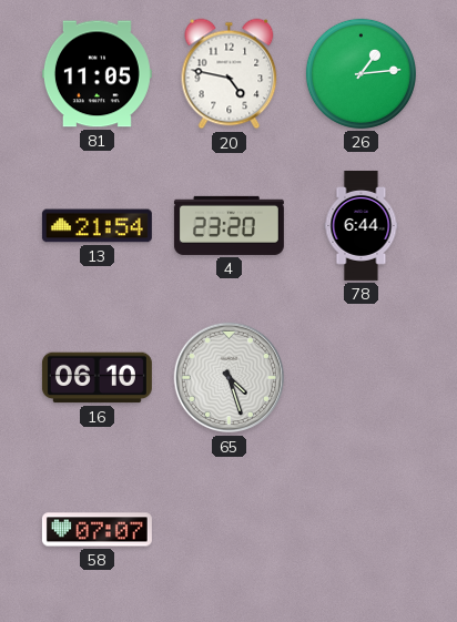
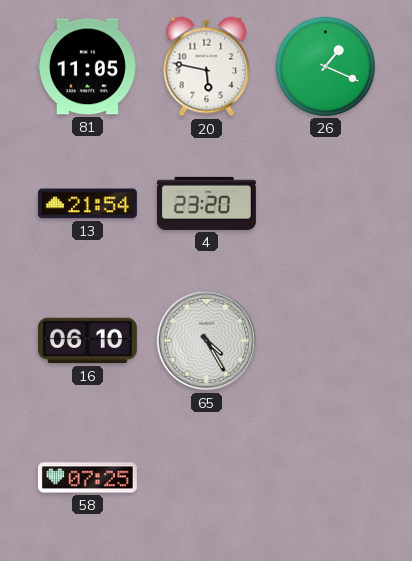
20: 4:47 -> 5:47 (207, 67)
26: 1:14 -> 1:19 (325, 66)
78: 6:44 -> none (362, 225)
65: 4:27 -> 4:25 (207, 341)
58: 07:07 -> 07:25 (87, 478)
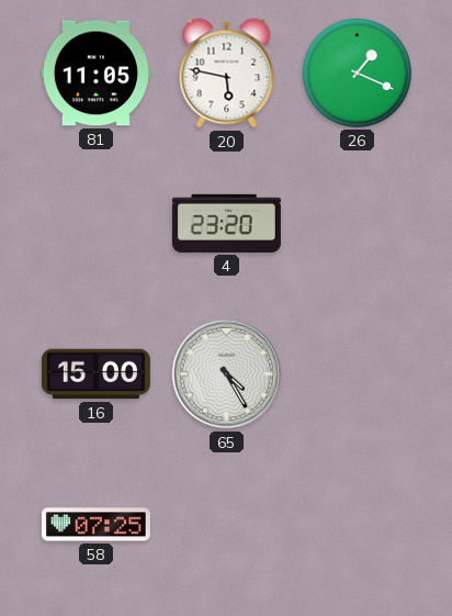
13: 21:54 -> none (87, 204)
16: 06:10 -> 15:00 (95, 374)
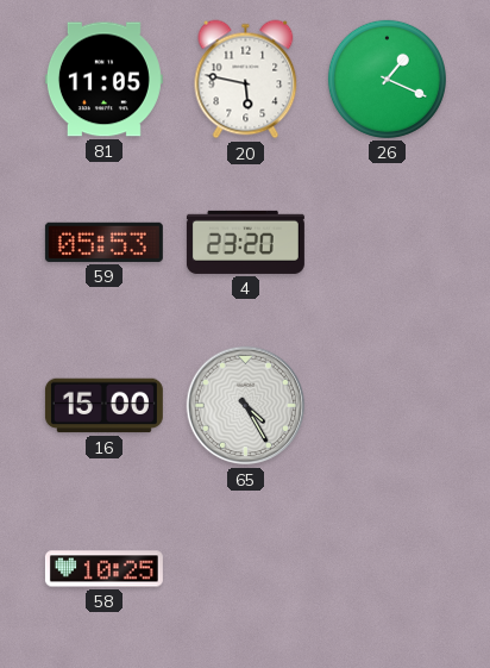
59: none -> 05:53 (103, 242)
58: 07:25 -> 10:25 (103, 569)
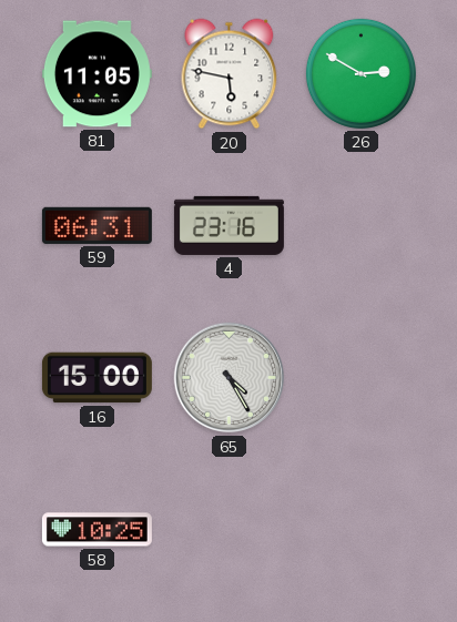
26: 1:19 -> 2:50 (360, 73)
59: 05:53 -> 06:31 (97, 225)
4: 23:20 -> 23:16 (228, 225)
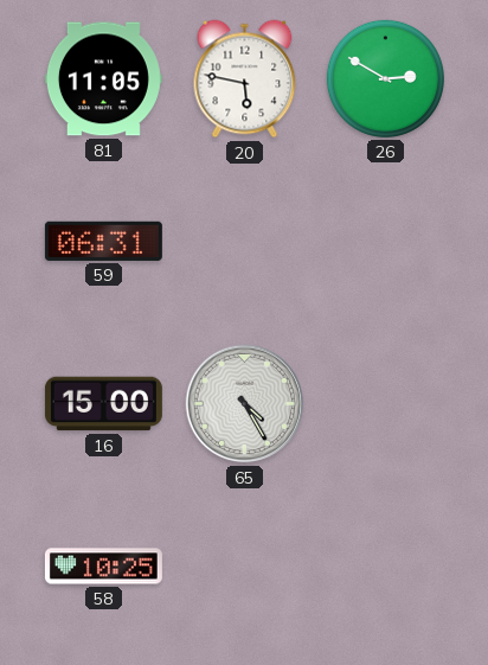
4: 23:16 -> none (228, 225)
